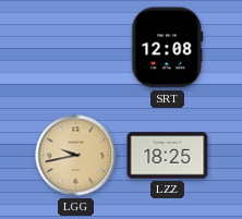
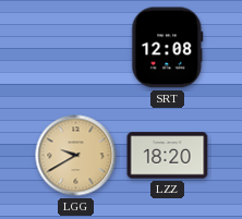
LGG: 9:43 -> 9:40 (76, 156)
LZZ: 18:25 -> 18:20 (168, 156)
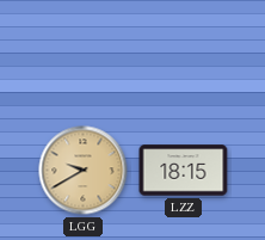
SRT: 12:08 -> none (168, 48)
LZZ: 18:20 -> 18:15 (184, 171)
